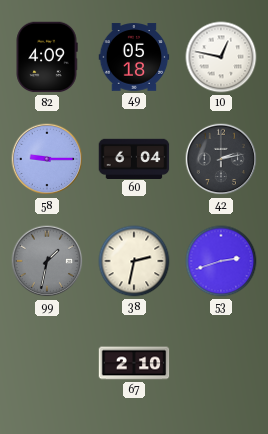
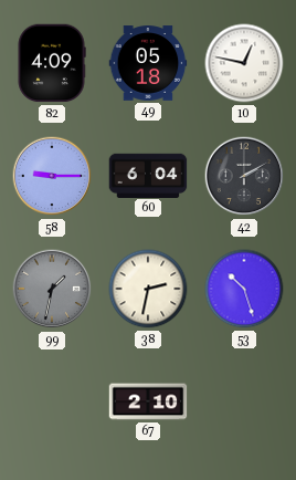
42: 2:13 -> 2:10 (244, 176)
53: 2:42 -> 10:27 (244, 289)
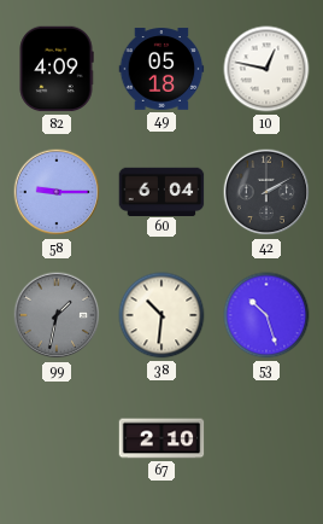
38: 2:32 -> 10:31 (161, 315)
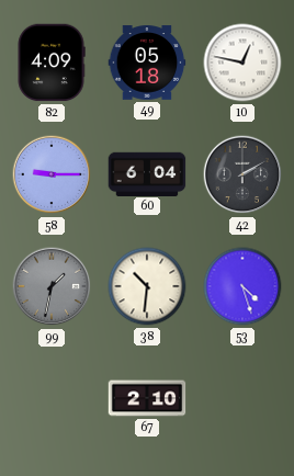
53: 10:27 -> 4:27 (242, 286)
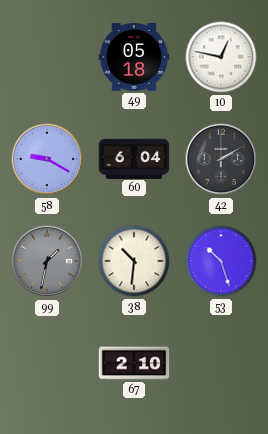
82: 4:09 -> none (52, 63)
58: 9:15 -> 9:20 (47, 159)
53: 4:27 -> 10:27 (221, 261)
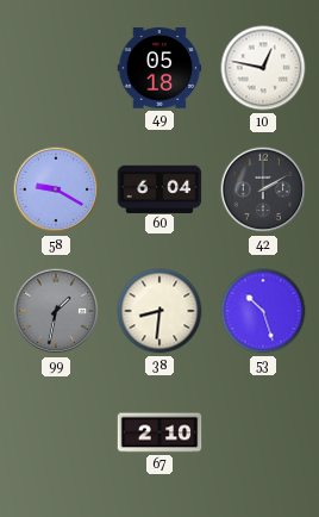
38: 10:31 -> 8:31 (159, 311)
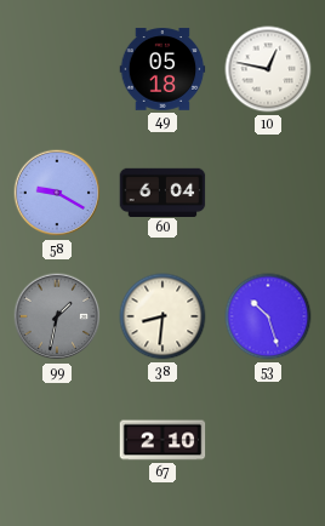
42: 2:10 -> none (263, 189)
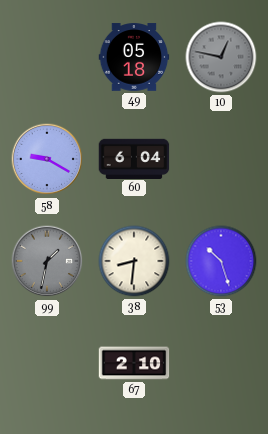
10 dial: white -> grey (221, 57)
